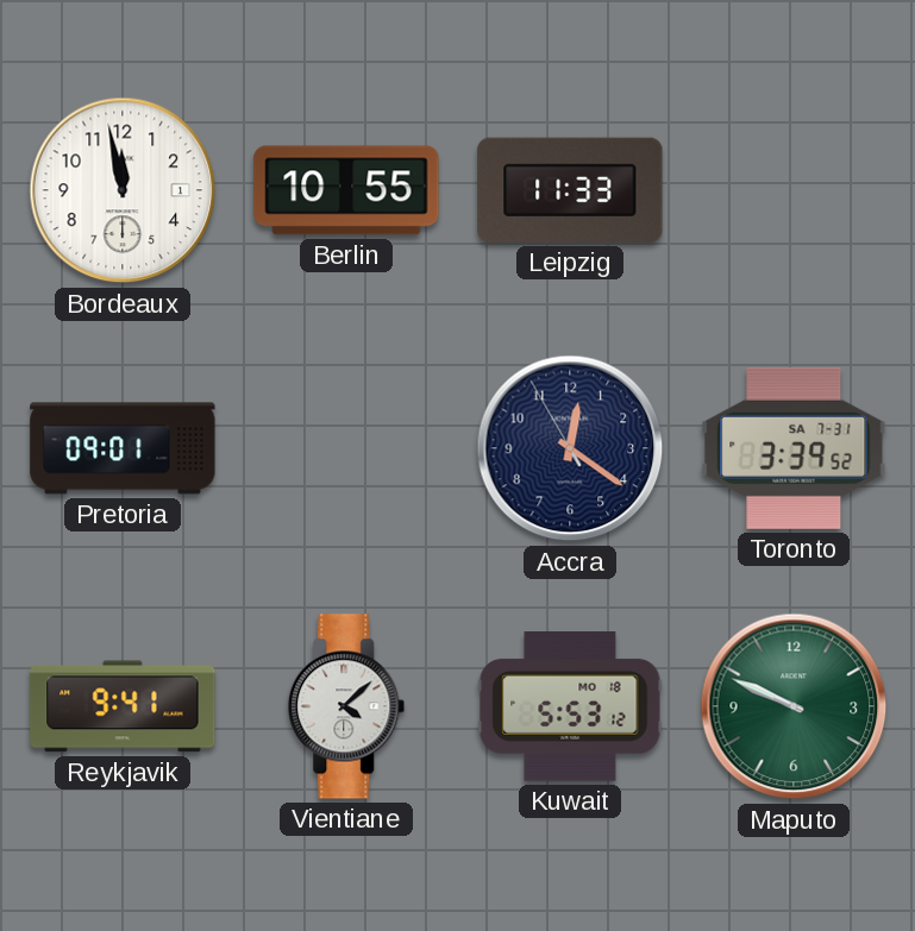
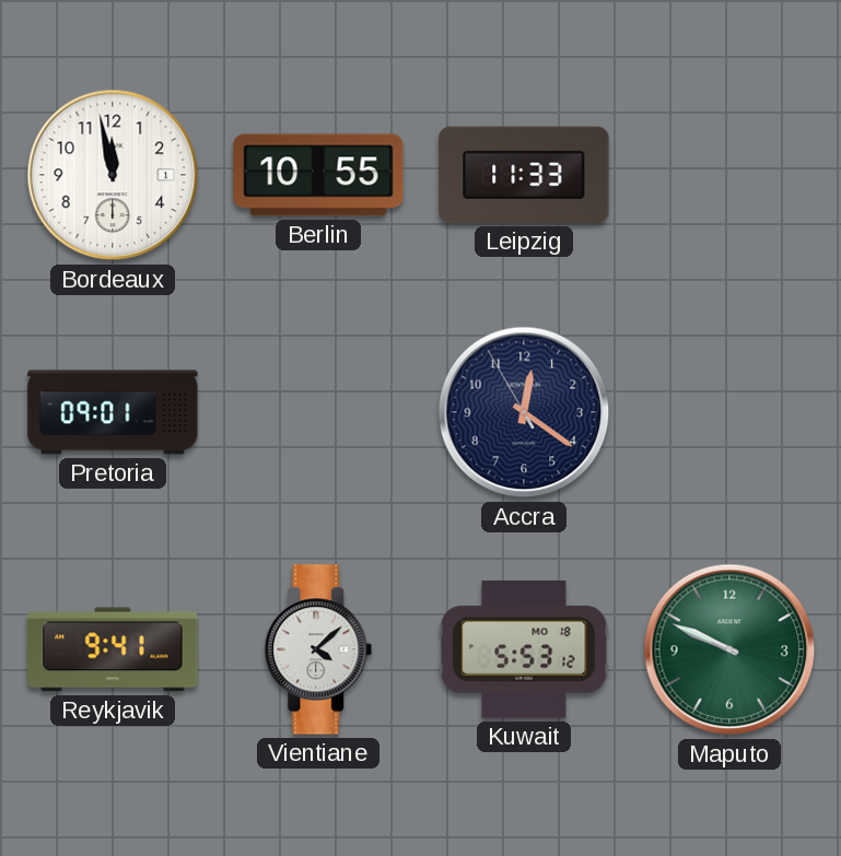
Toronto: 3:39 -> none (794, 448)
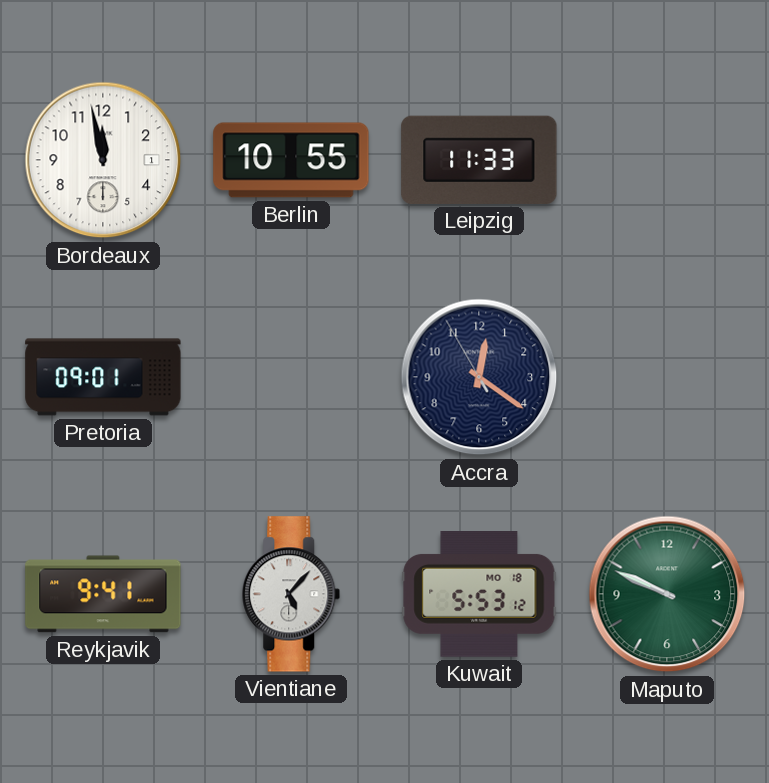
Vientiane: 4:08 -> 5:07 (291, 594)
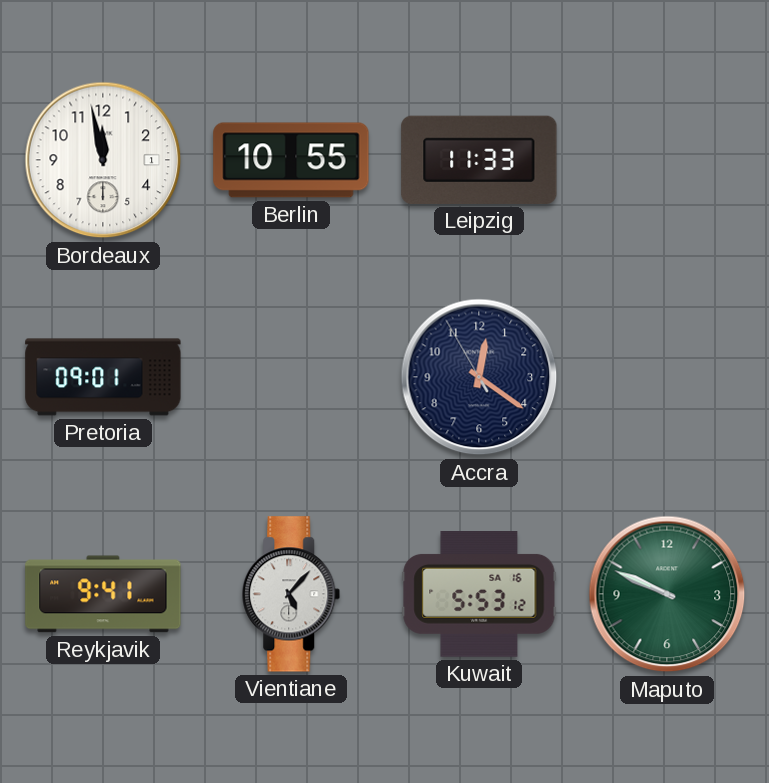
Kuwait date: MO 18 -> SA 16 (479, 595)
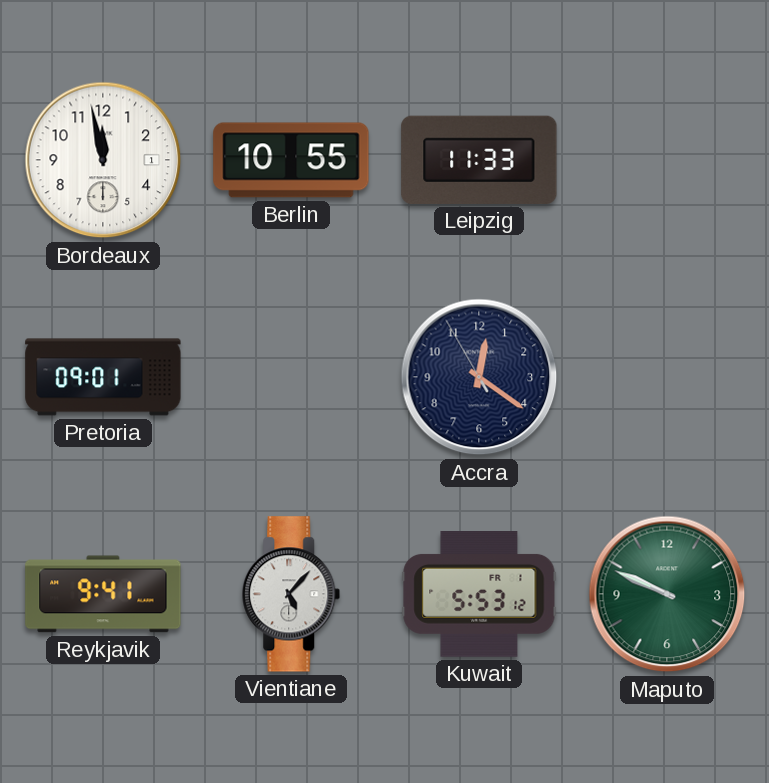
Kuwait date: SA 16 -> FR 1 (479, 595)
